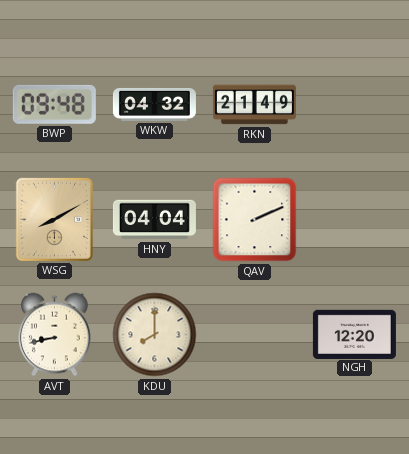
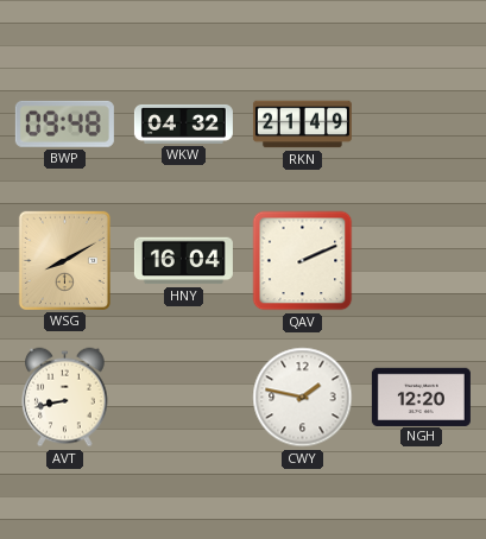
HNY: 04:04 -> 16:04 (183, 261)
KDU: 8:00 -> none (155, 335)
CWY: none -> 1:47 (303, 398)
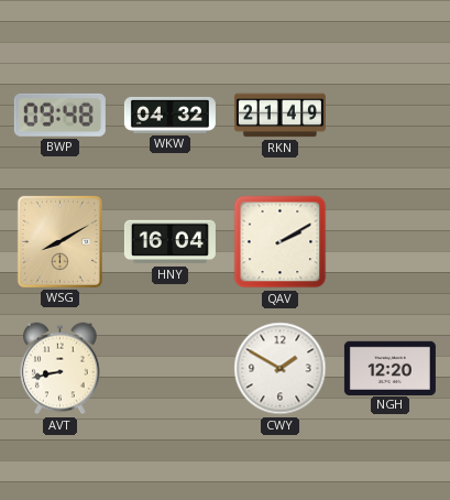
QAV: 2:11 -> 2:10 (281, 242)
CWY: 1:47 -> 1:50 (281, 369)
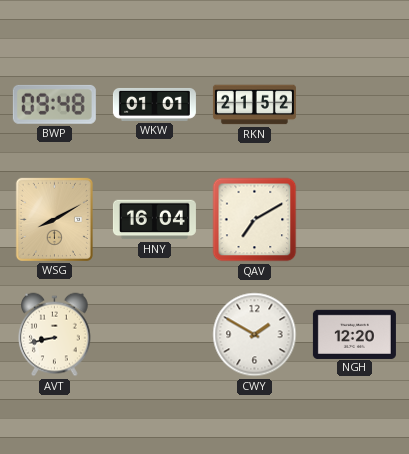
WKW: 04:32 -> 01:01 (154, 104)
RKN: 21:49 -> 21:52 (254, 105)
QAV: 2:10 -> 7:10 (255, 220)
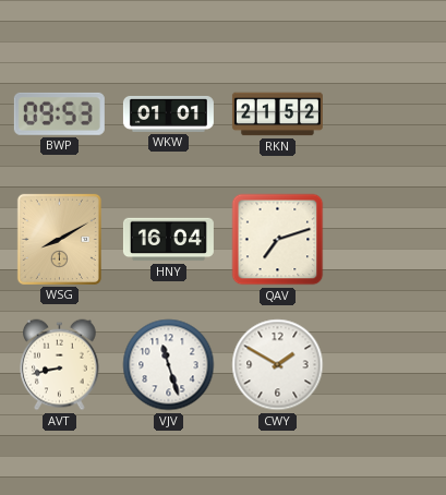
BWP: 09:48 -> 09:53 (59, 113)
QAV: 7:10 -> 7:12 (278, 240)
VJV: none -> 11:27 (169, 365)
NGH: 12:20 -> none (354, 334)
